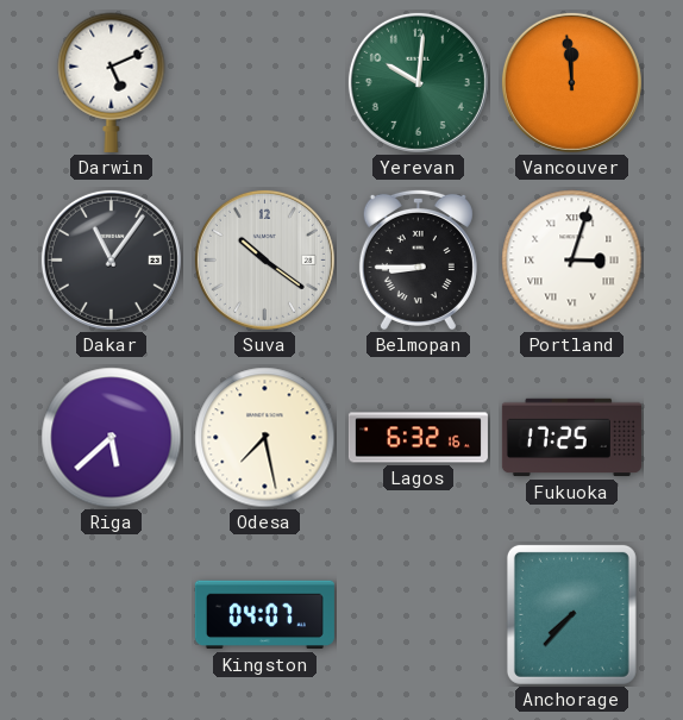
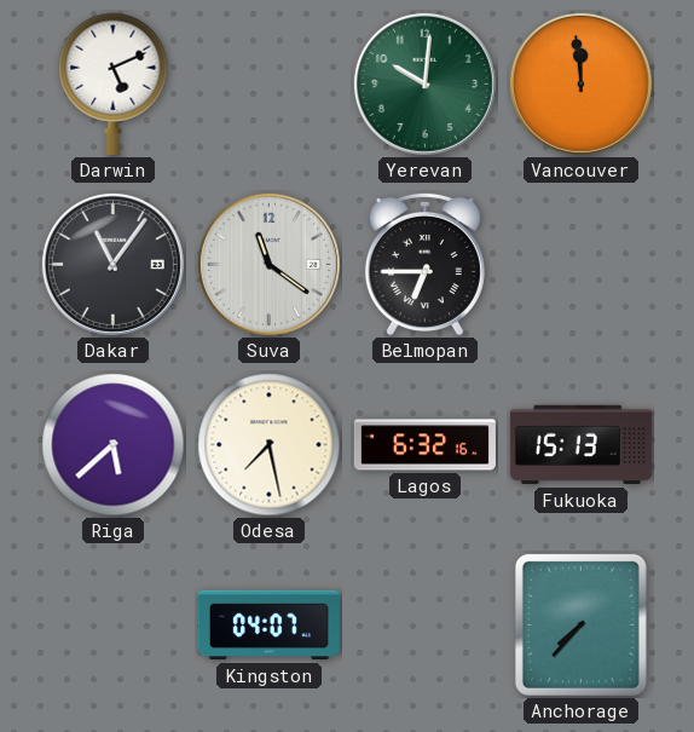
Suva: 10:21 -> 11:21 (268, 264)
Belmopan: 8:45 -> 6:45 (424, 264)
Portland: 3:03 -> none (572, 261)
Fukuoka: 17:25 -> 15:13 (580, 445)
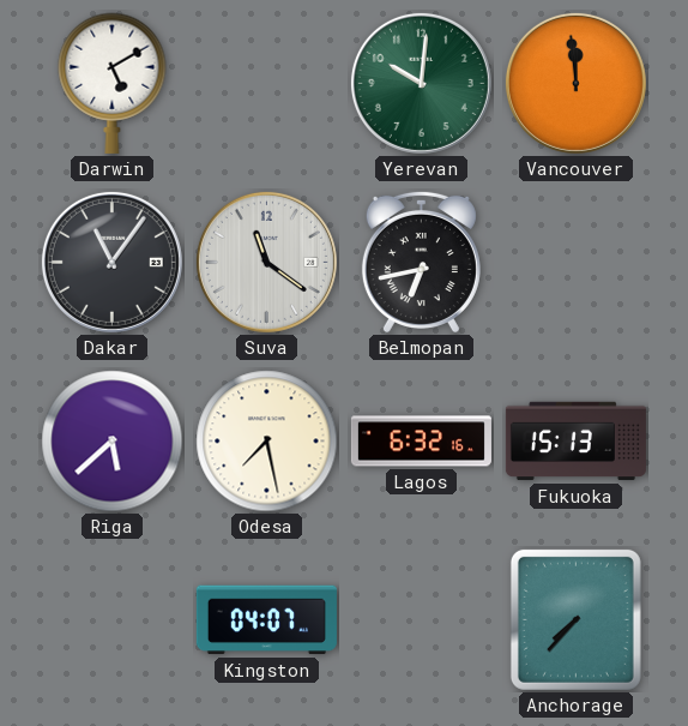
Darwin: 5:11 -> 5:10 (113, 83)
Belmopan: 6:45 -> 6:43 (421, 262)
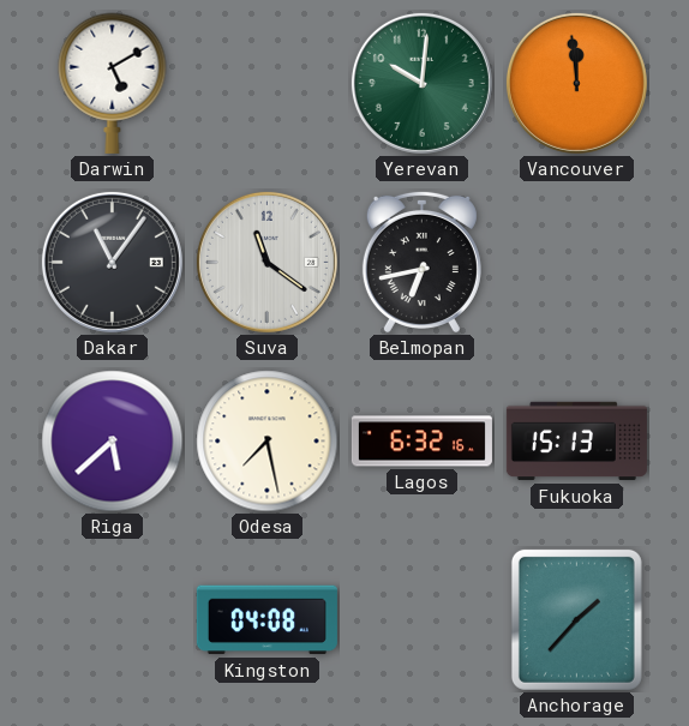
Kingston: 04:07 -> 04:08 (266, 620)
Anchorage: 7:37 -> 1:37 (576, 619)
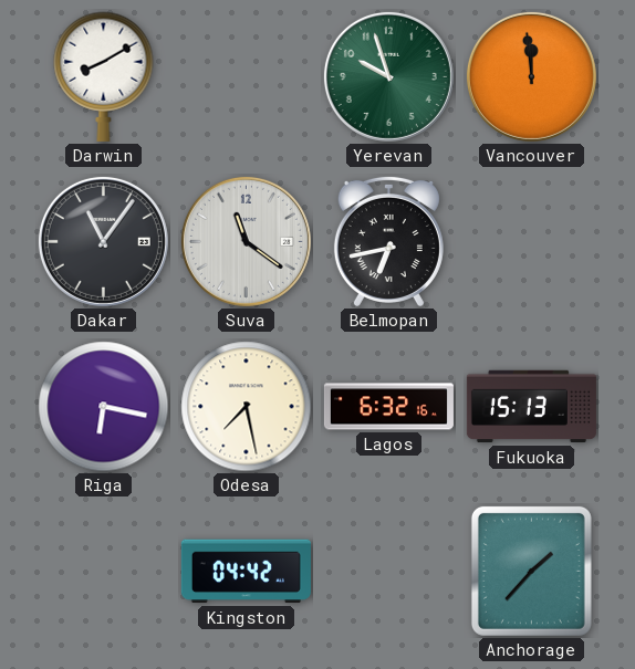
Darwin: 5:10 -> 8:10 (104, 76)
Yerevan: 10:01 -> 9:57 (388, 76)
Riga: 5:38 -> 6:17 (104, 407)
Kingston: 04:08 -> 04:42 (246, 572)
